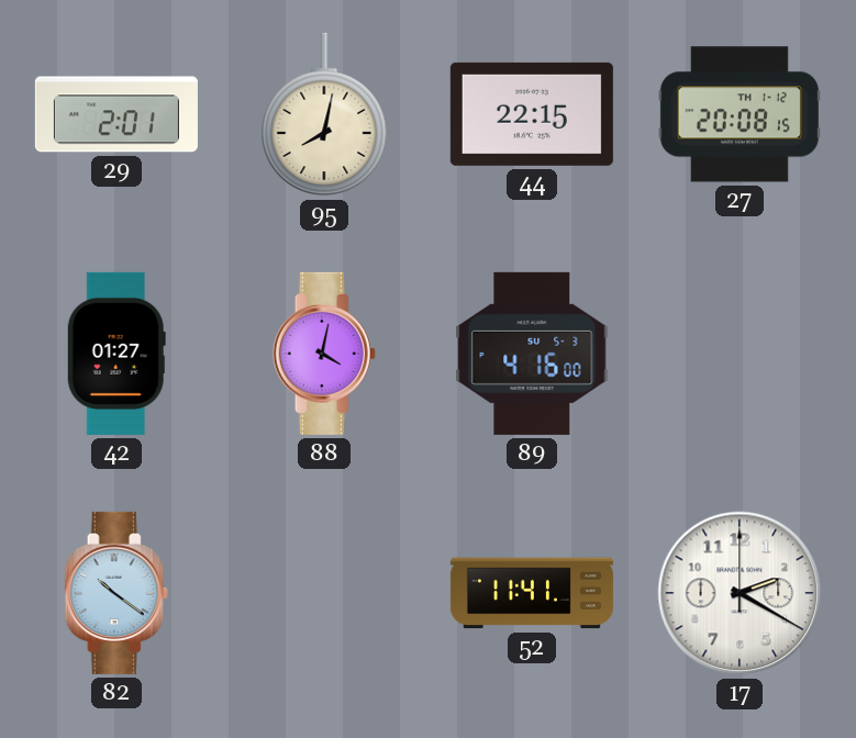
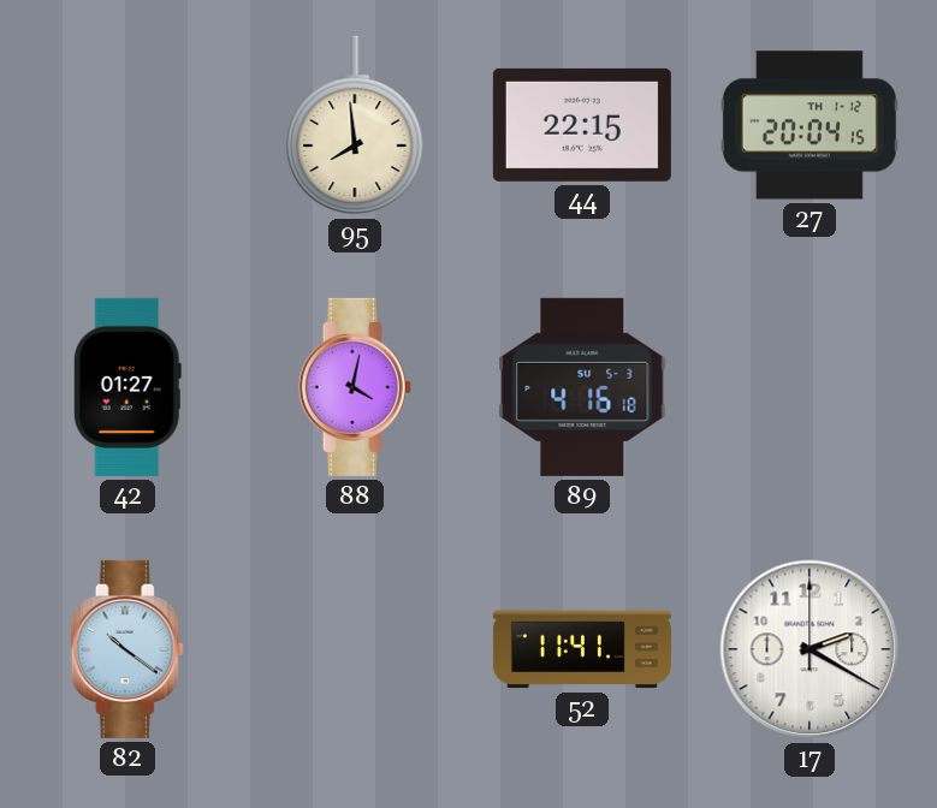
29: 2:01 -> none (116, 114)
95: 8:02 -> 7:59 (355, 125)
27: 20:08 -> 20:04 (810, 125)
89: 4:16:00 -> 4:16:18 (582, 387)
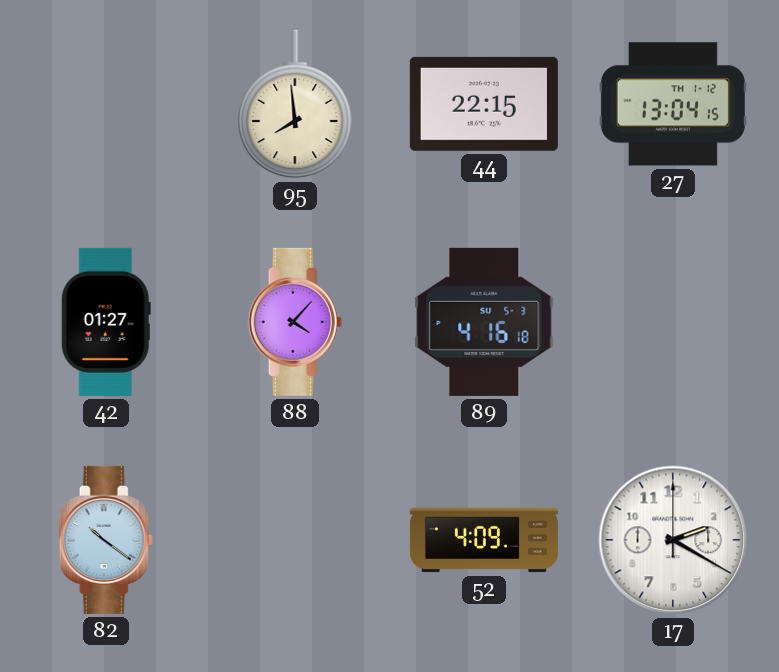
27: 20:04 -> 13:04 (673, 104)
88: 4:02 -> 4:07 (295, 322)
52: 11:41 -> 4:09 (484, 540)
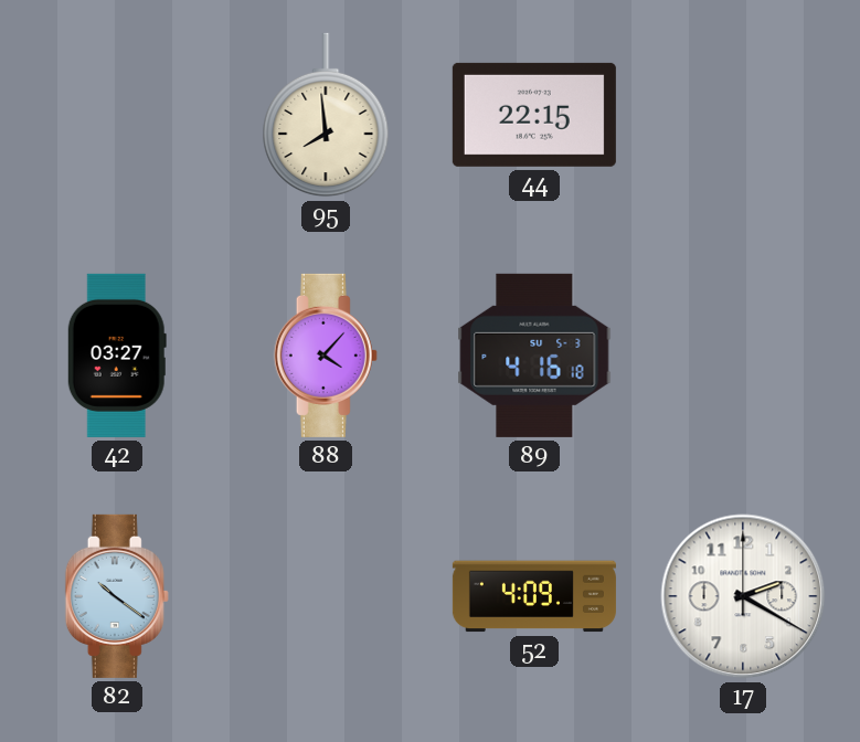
27: 13:04 -> none (673, 104)
42: 01:27 -> 03:27 (117, 356)
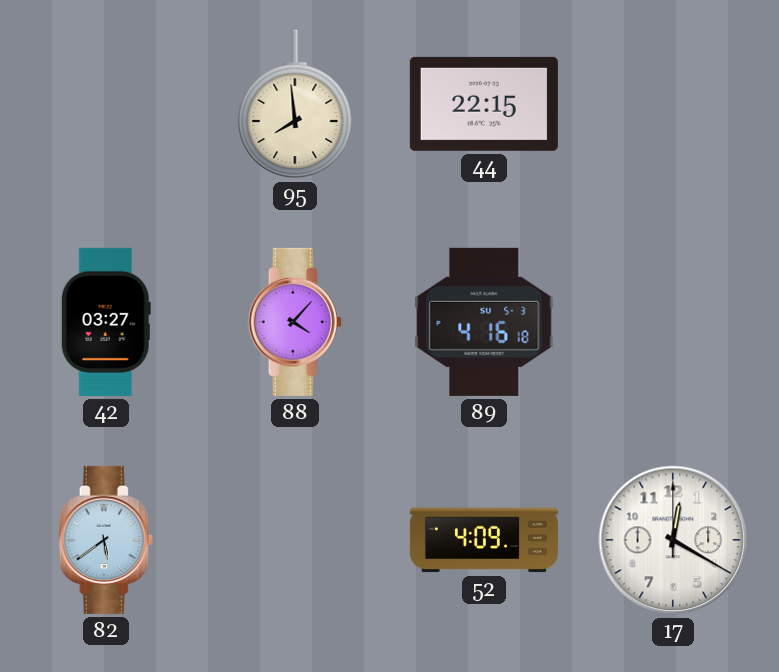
82: 10:21 -> 5:39 (106, 540)
17: 2:20 -> 12:20 (673, 540)
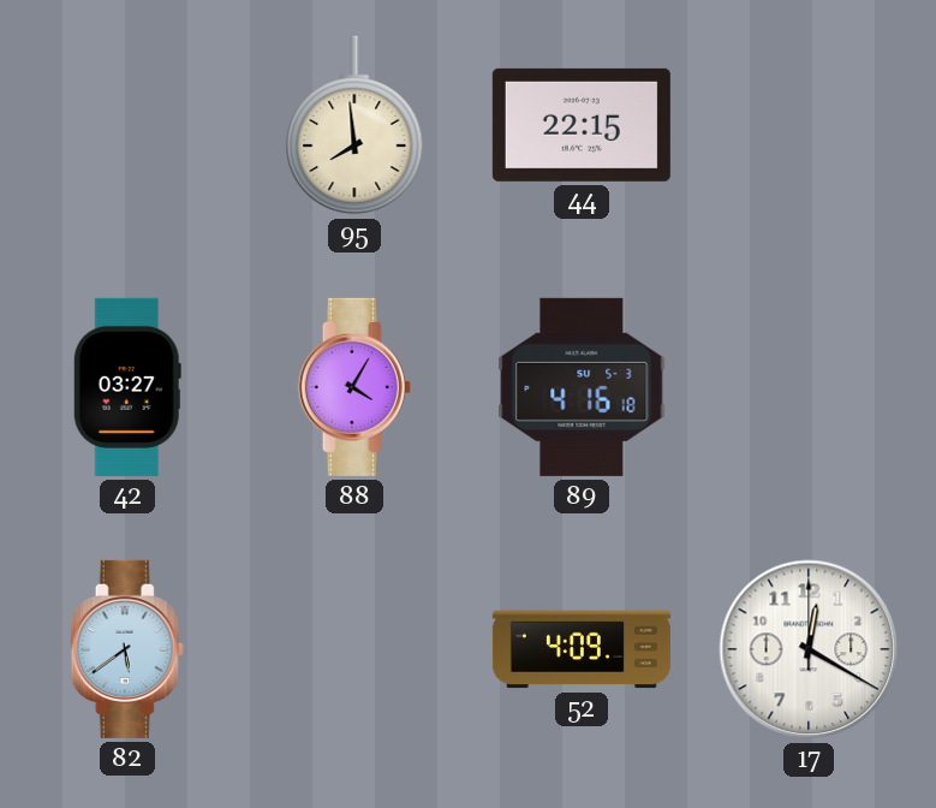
88: 4:07 -> 4:05 (354, 387)
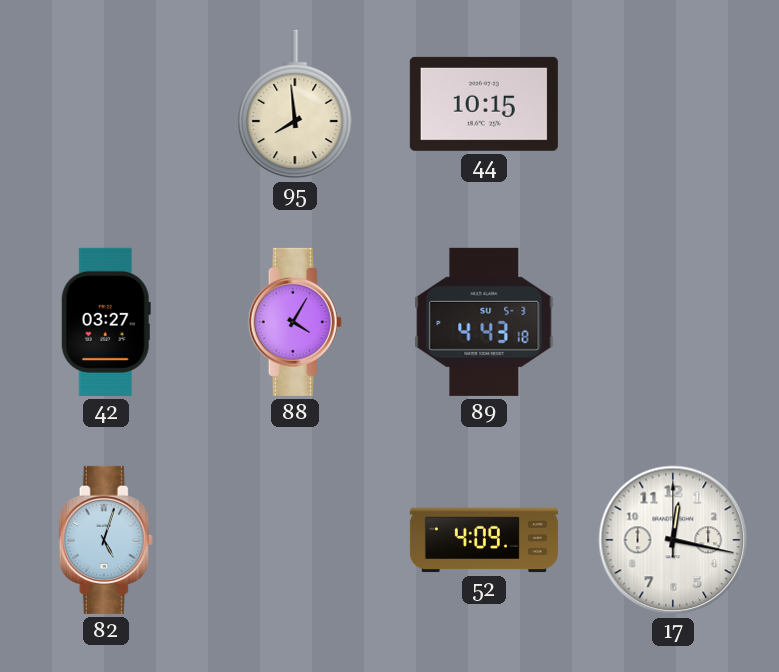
44: 22:15 -> 10:15 (484, 104)
89: 4:16 -> 4:43 (484, 322)
82: 5:39 -> 5:03 (106, 540)
17: 12:20 -> 12:17 (673, 540)
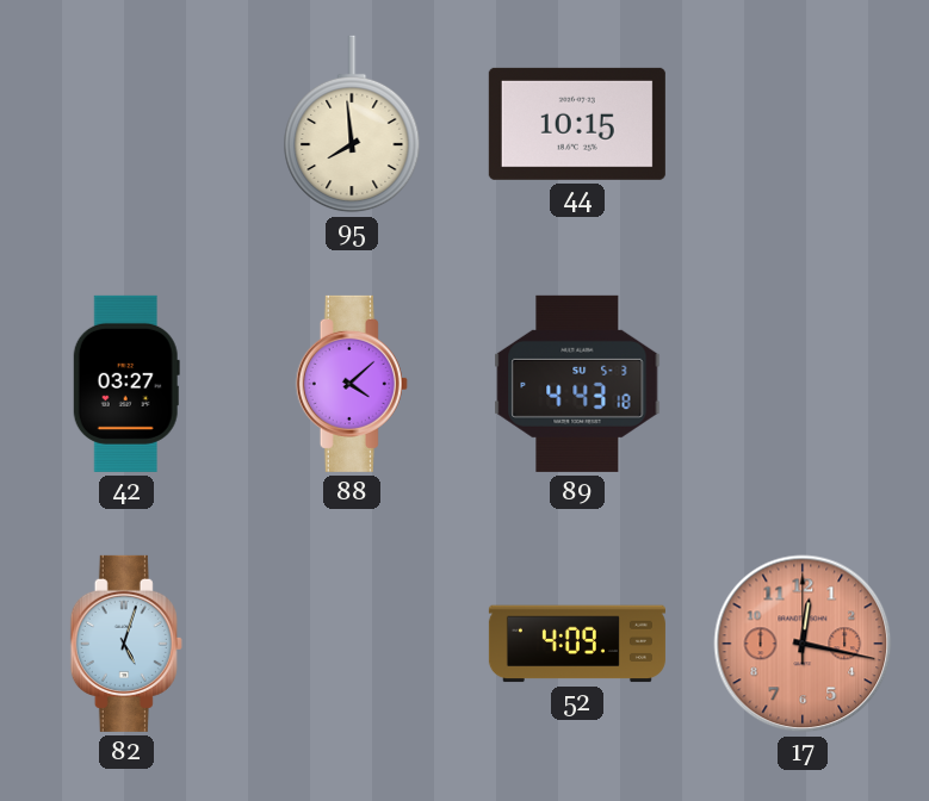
88: 4:05 -> 4:08 (352, 384)
17 dial: white -> salmon (803, 644)
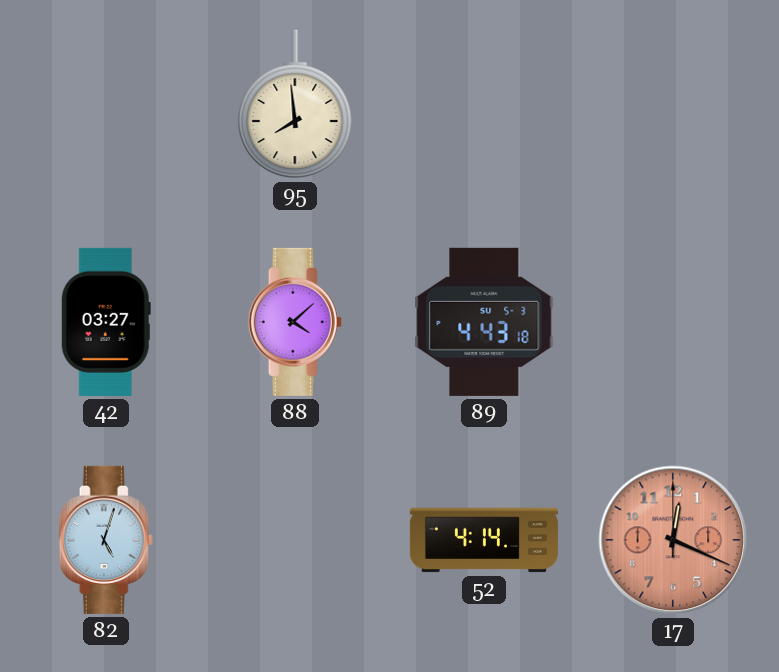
44: 10:15 -> none (577, 124)
52: 4:09 -> 4:14 (484, 540)
17: 12:17 -> 12:19 (673, 540)
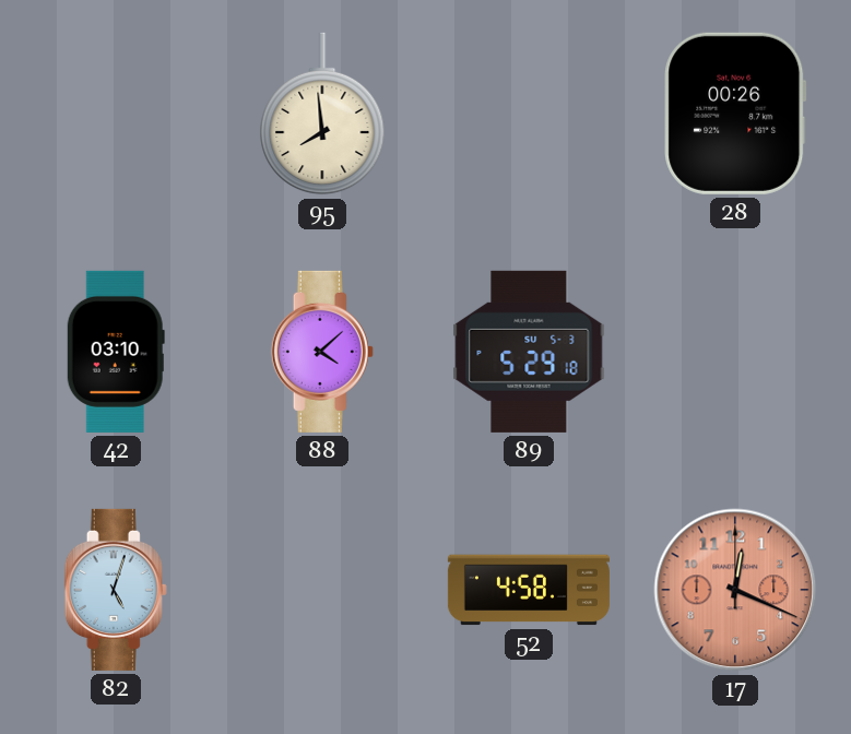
28: none -> 00:26 (735, 114)
42: 03:27 -> 03:10 (116, 352)
89: 4:43 -> 5:29 (529, 352)
52: 4:14 -> 4:58 (529, 590)
